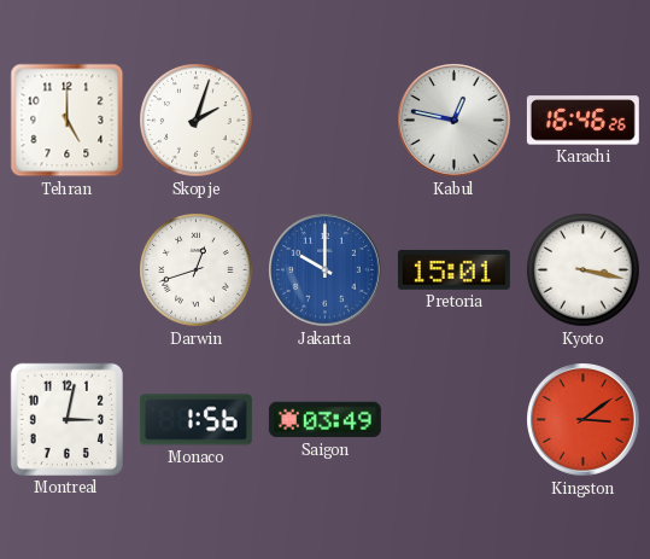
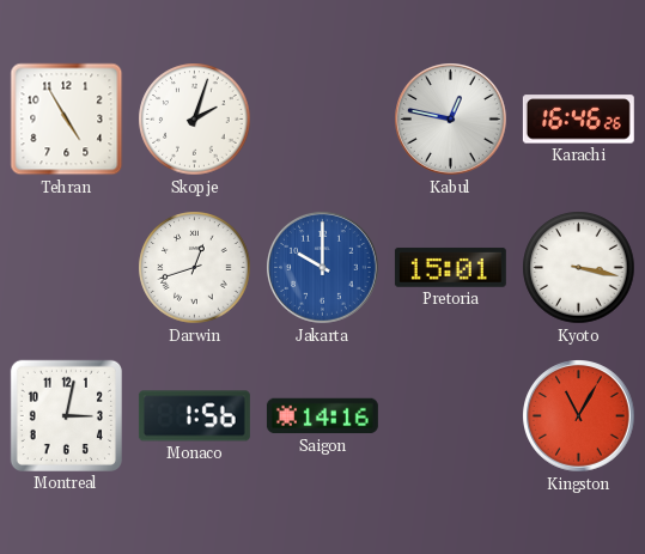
Tehran: 5:00 -> 4:55 (67, 120)
Saigon: 03:49 -> 14:16 (322, 416)
Kingston: 3:09 -> 11:05 (579, 416)
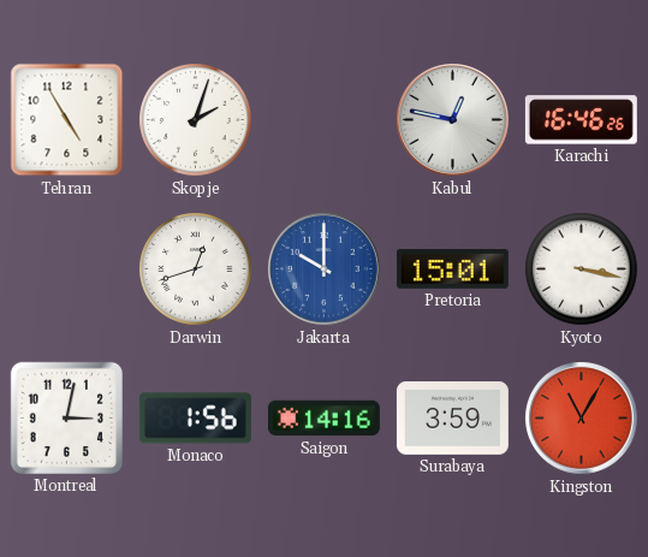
Surabaya: none -> 3:59 (452, 419)
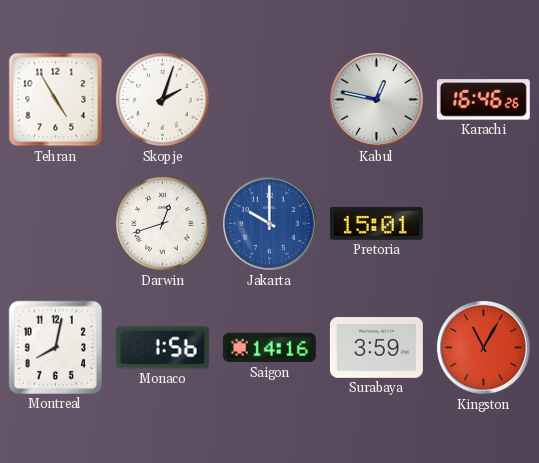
Kyoto: 3:17 -> none (582, 269)
Montreal: 3:02 -> 8:02 (55, 347)
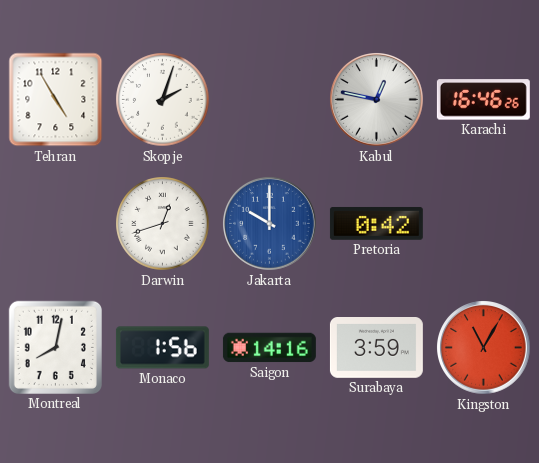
Pretoria: 15:01 -> 0:42 (376, 223)
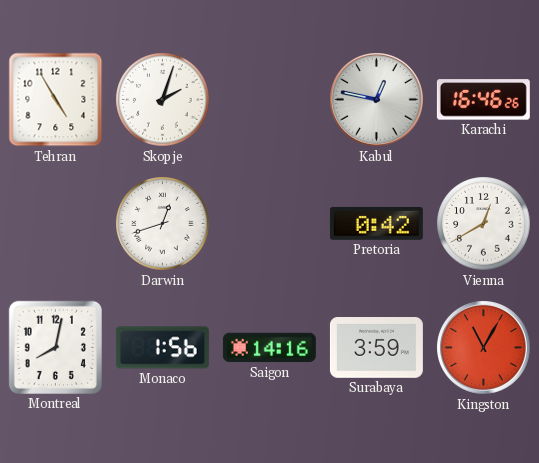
Jakarta: 10:00 -> none (270, 224)
Vienna: none -> 12:40 (484, 224)
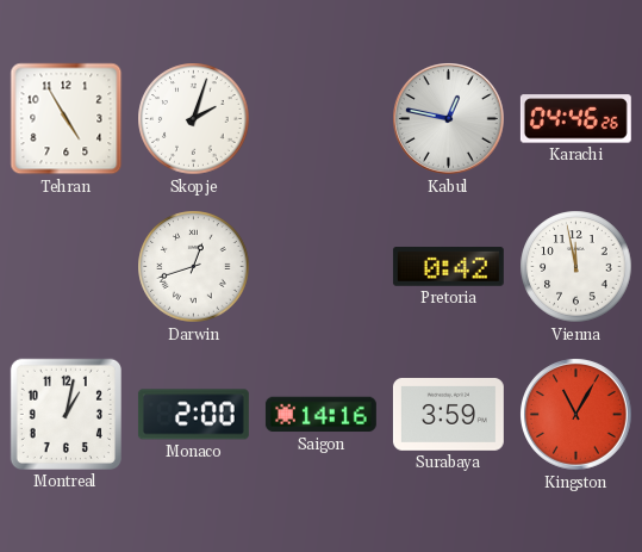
Karachi: 16:46 -> 04:46 (575, 119)
Vienna: 12:40 -> 11:58 (576, 267)
Montreal: 8:02 -> 1:02 (66, 414)
Monaco: 1:56 -> 2:00 (193, 415)
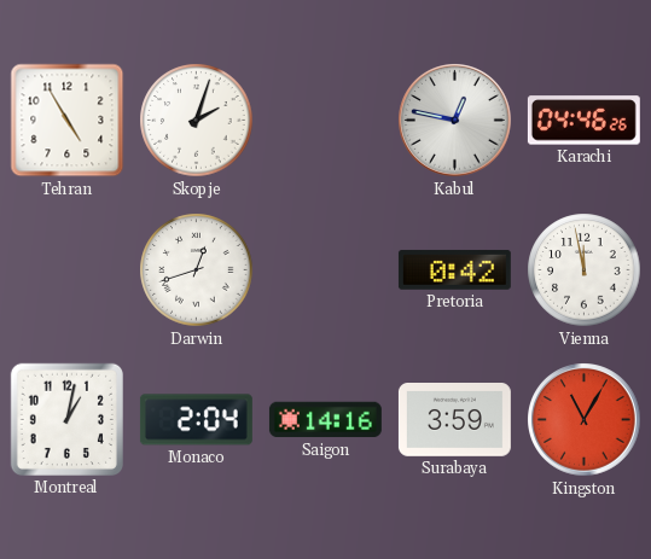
Monaco: 2:00 -> 2:04 (196, 420)
